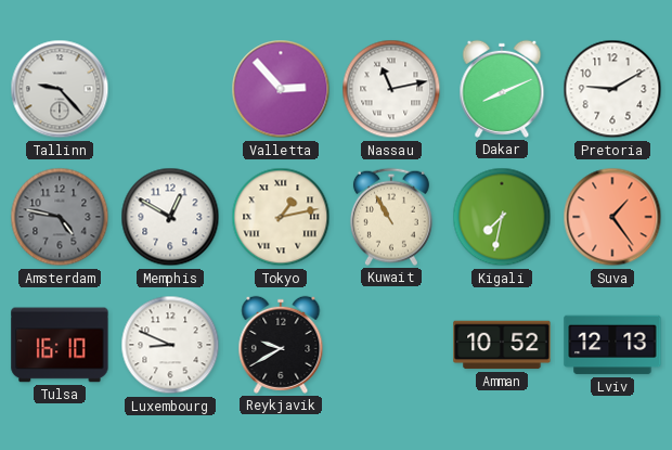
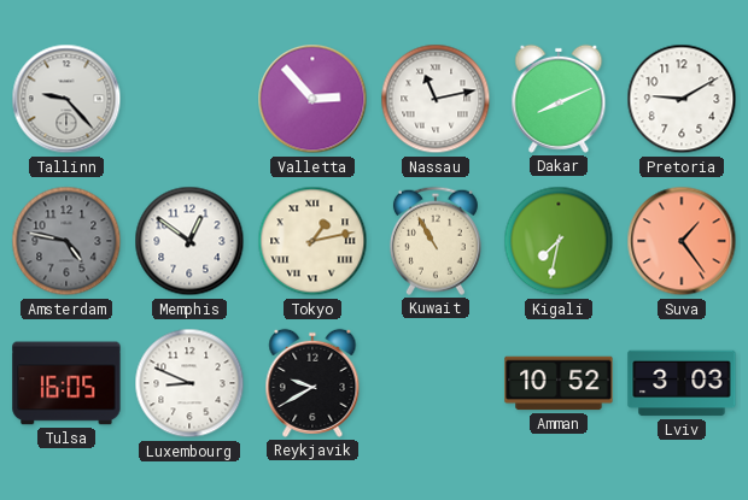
Memphis: 12:50 -> 12:51 (189, 241)
Tulsa: 16:10 -> 16:05 (66, 383)
Lviv: 12:13 -> 3:03 (682, 383)
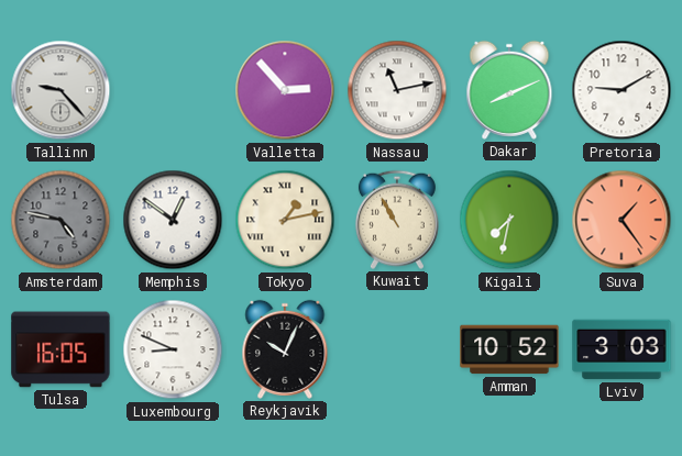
Reykjavik: 9:40 -> 10:04 (285, 349)
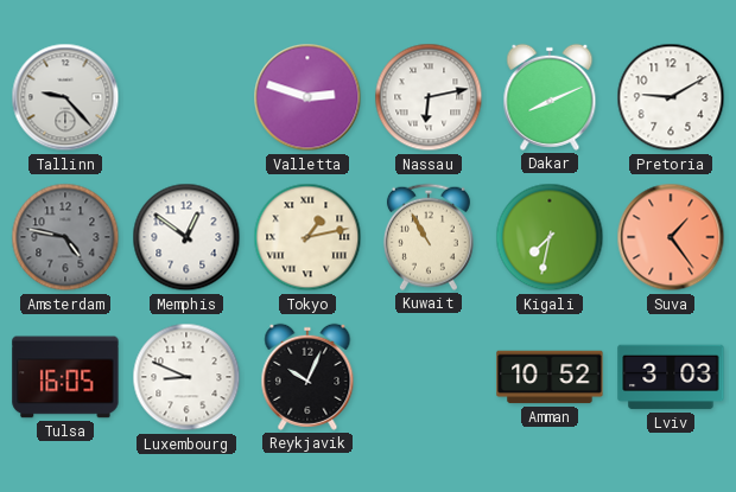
Valletta: 2:53 -> 2:48 (307, 97)
Nassau: 11:13 -> 6:13 (429, 97)
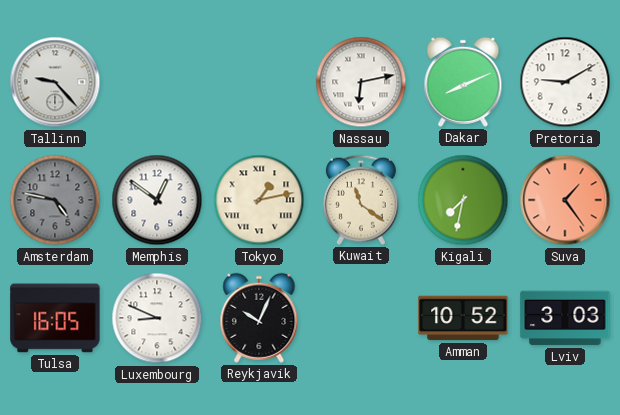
Valletta: 2:48 -> none (307, 97)
Kuwait: 10:55 -> 11:21 (361, 200)
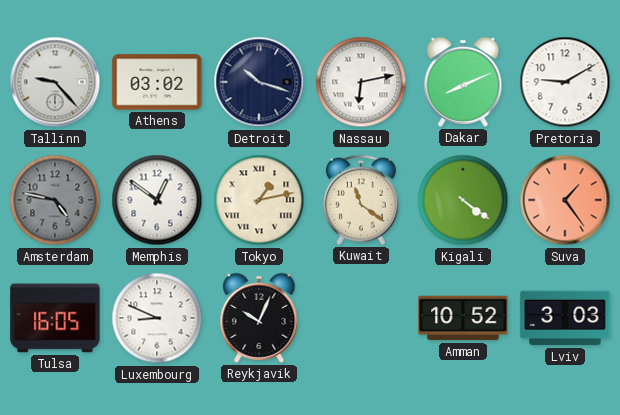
Athens: none -> 03:02 (157, 82)
Detroit: none -> 10:18 (259, 82)
Kigali: 7:32 -> 4:21 (463, 200)
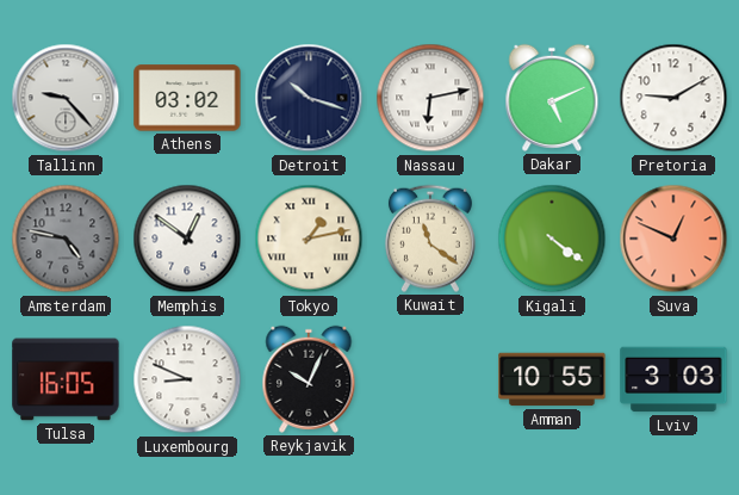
Dakar: 8:11 -> 5:11 (552, 98)
Suva: 1:24 -> 12:49 (673, 239)
Amman: 10:52 -> 10:55 (552, 379)
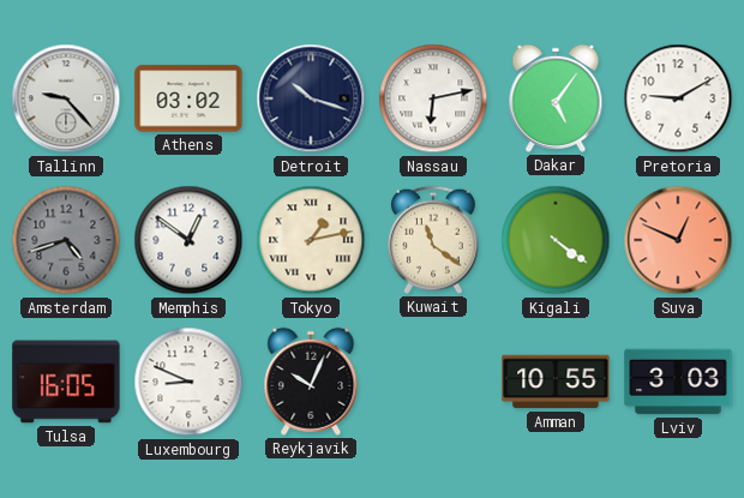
Dakar: 5:11 -> 5:06 (556, 98)
Amsterdam: 4:47 -> 4:42 (66, 240)
